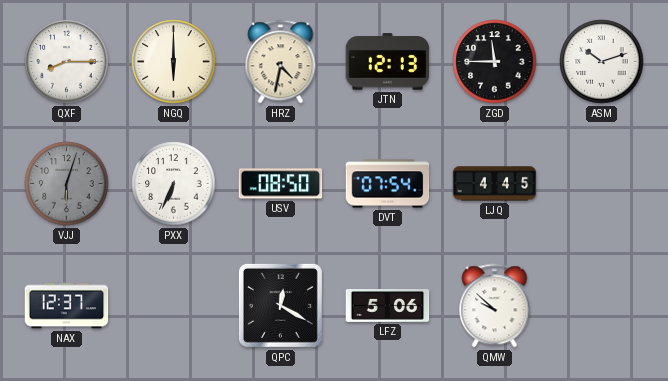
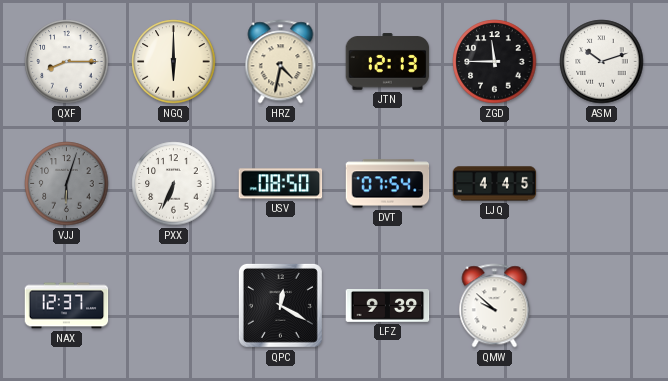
LFZ: 5:06 -> 9:39 (388, 306)
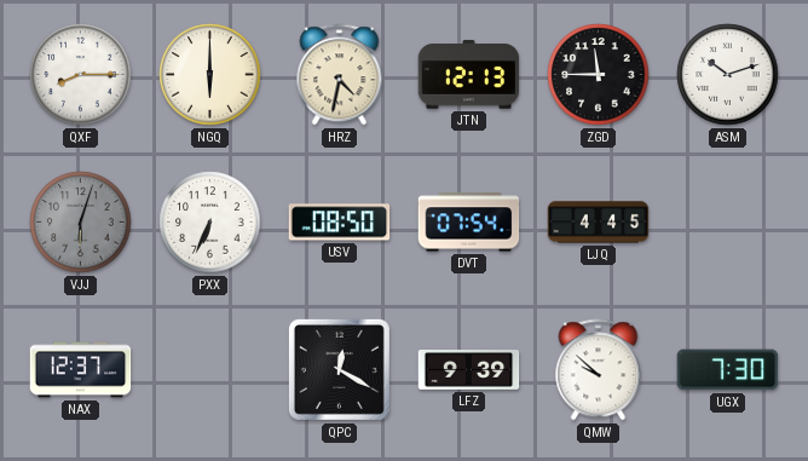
UGX: none -> 7:30 (728, 370)
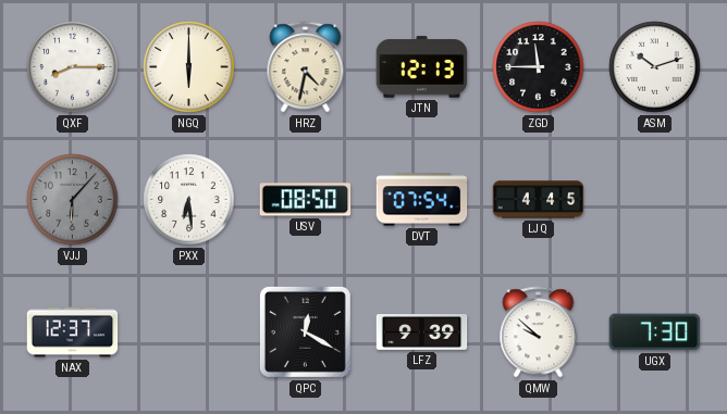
VJJ: 6:03 -> 6:07 (73, 200)
PXX: 6:34 -> 6:29 (189, 200)
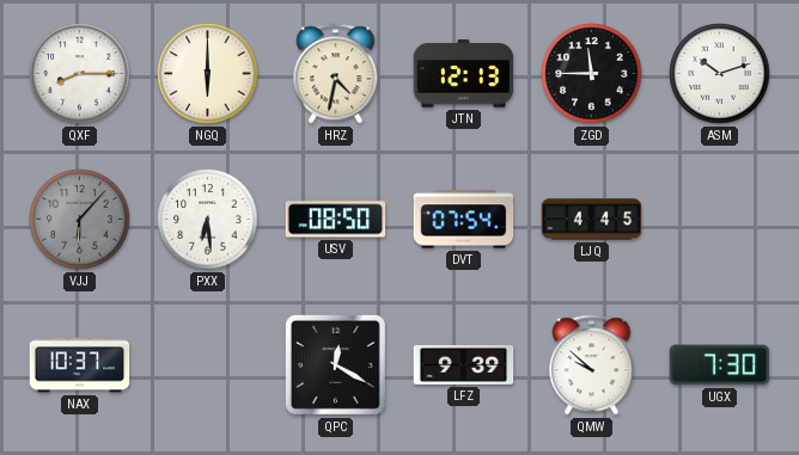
NAX: 12:37 -> 10:37 (80, 365)
